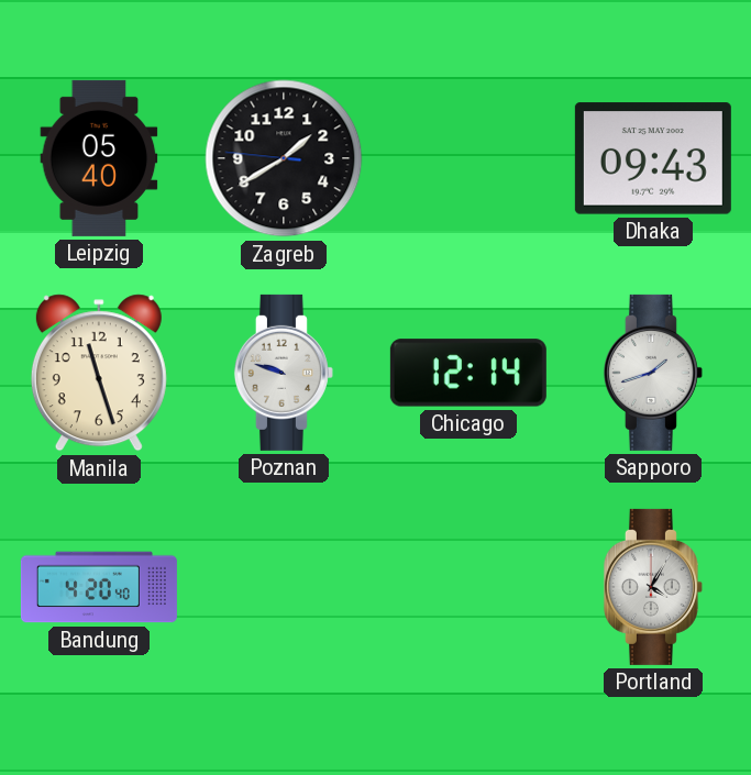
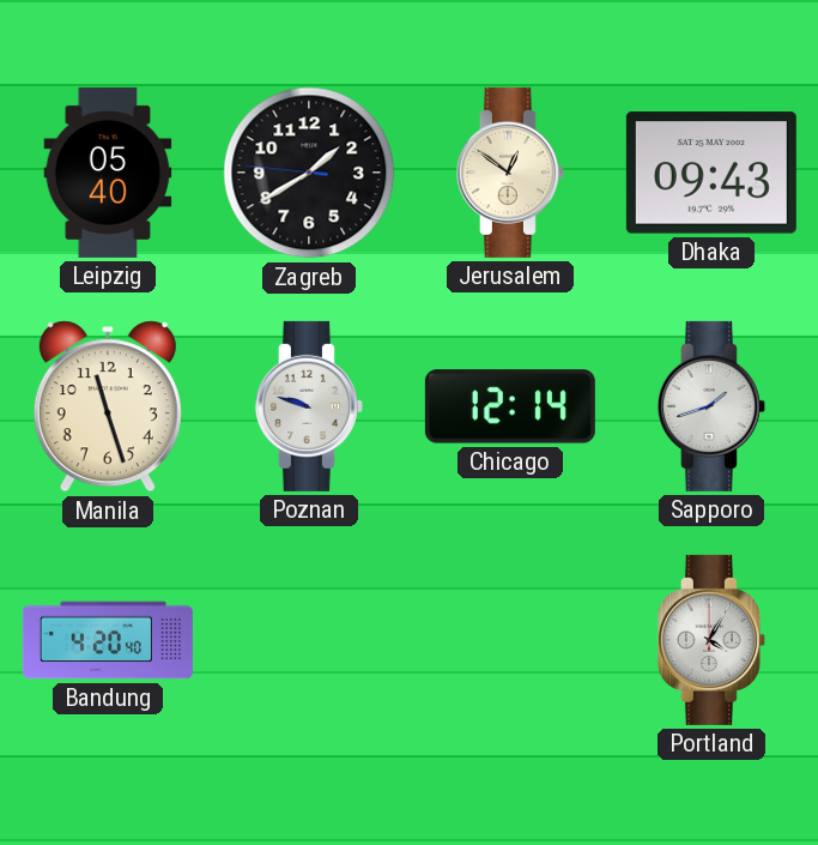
Jerusalem: none -> 12:51 (510, 173)
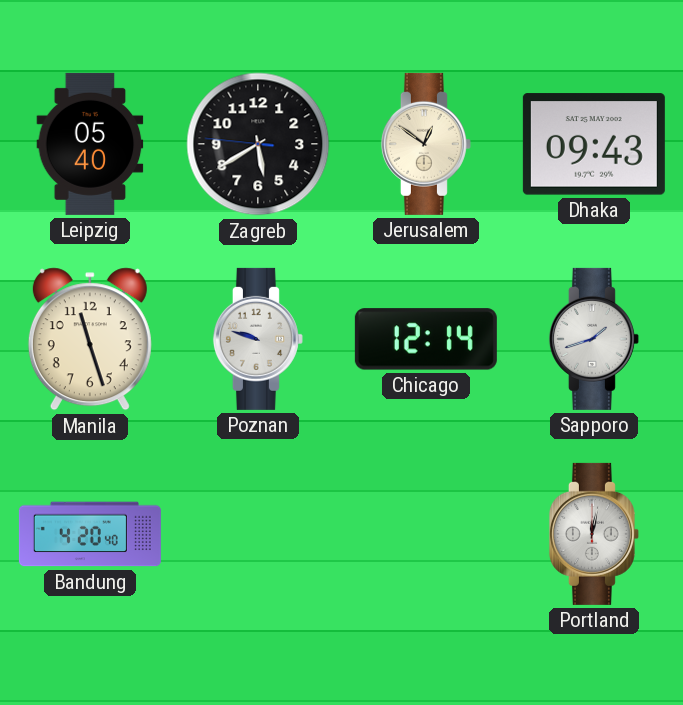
Zagreb: 1:39 -> 5:39 (258, 144)
Portland: 4:05 -> 12:02 (594, 534)
